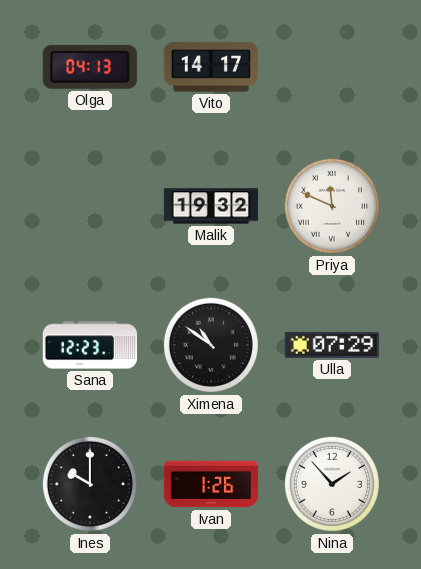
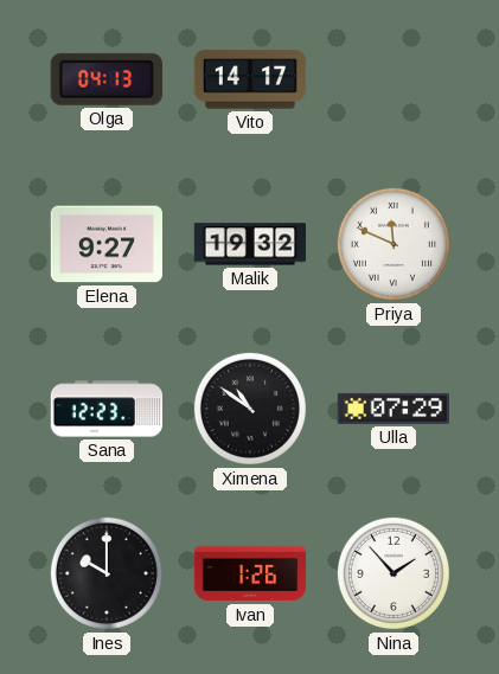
Elena: none -> 9:27 (105, 244)
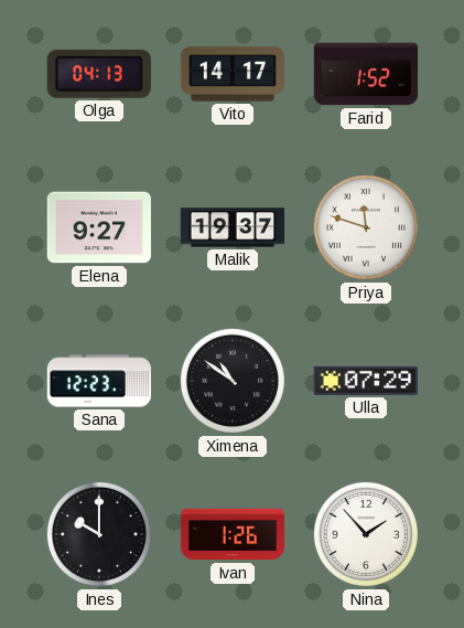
Farid: none -> 1:52 (365, 74)
Malik: 19:32 -> 19:37 (233, 227)
Priya: 11:49 -> 11:48 (366, 227)
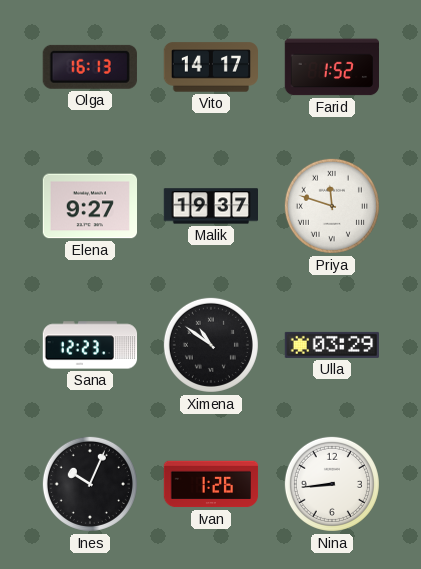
Olga: 04:13 -> 16:13 (90, 67)
Ulla: 07:29 -> 03:29 (331, 345)
Ines: 10:00 -> 10:04 (90, 484)
Nina: 1:53 -> 8:44 (332, 484)
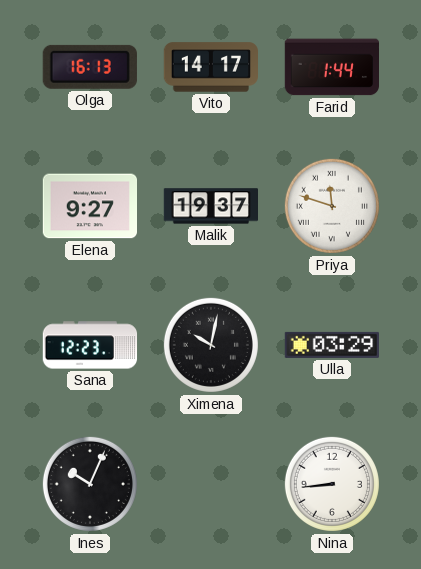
Farid: 1:52 -> 1:44 (331, 67)
Ximena: 10:51 -> 10:02 (211, 345)
Ivan: 1:26 -> none (211, 484)
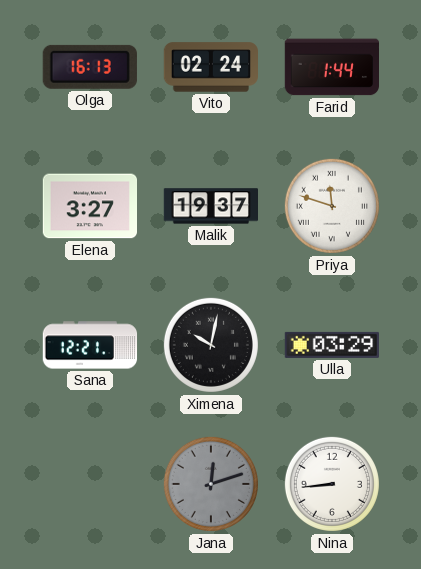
Vito: 14:17 -> 02:24 (211, 67)
Elena: 9:27 -> 3:27 (89, 206)
Sana: 12:23 -> 12:21 (90, 345)
Ines: 10:04 -> none (90, 484)
Jana: none -> 12:12 (211, 484)
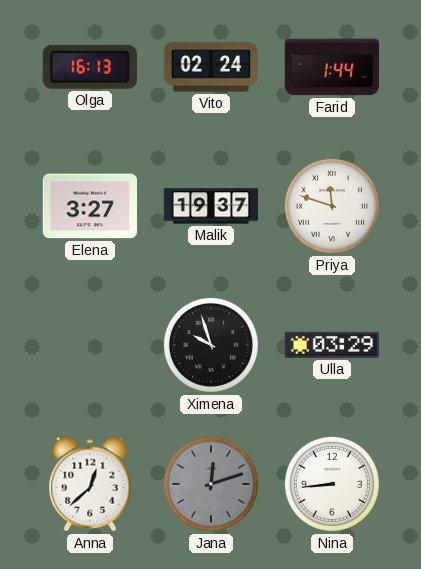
Sana: 12:21 -> none (90, 345)
Ximena: 10:02 -> 9:57 (211, 345)
Anna: none -> 12:38 (90, 484)
